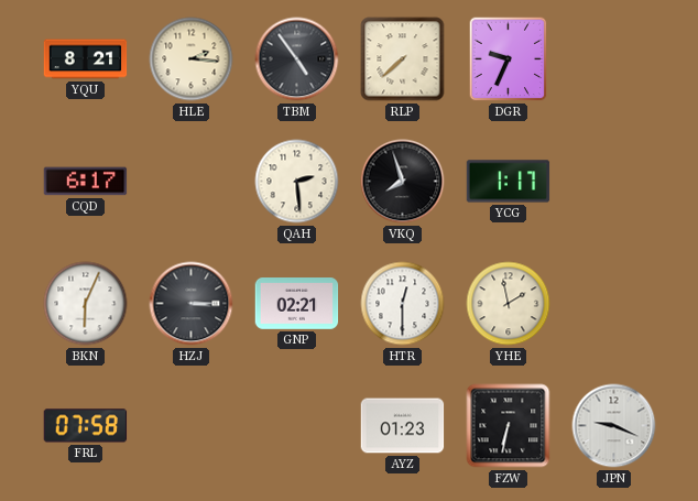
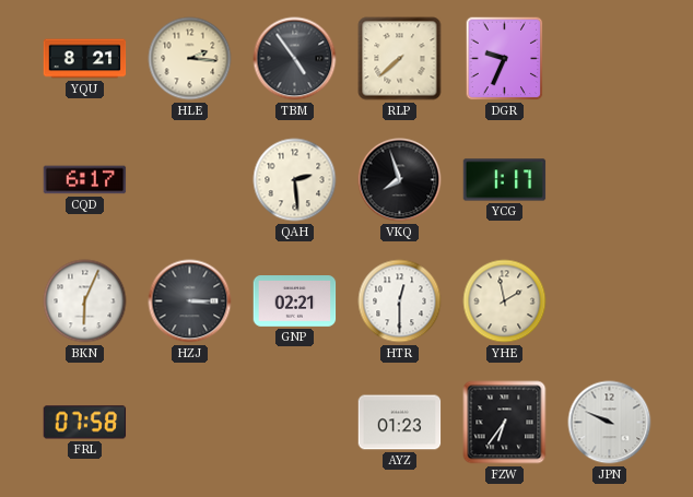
FZW: 6:32 -> 6:36 (505, 423)
JPN: 9:19 -> 9:49 (610, 423)
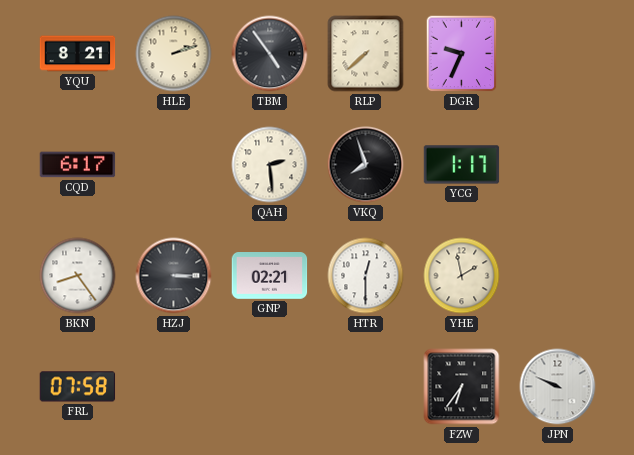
HLE: 2:16 -> 2:12 (174, 54)
BKN: 6:04 -> 8:24 (78, 276)
AYZ: 01:23 -> none (400, 423)
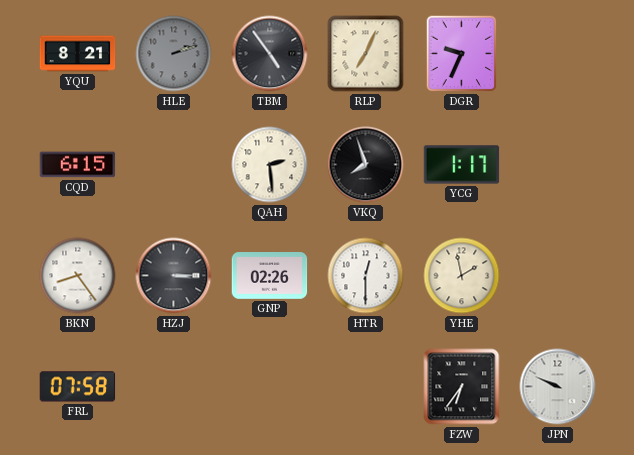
HLE dial: cream -> grey (174, 54)
RLP: 7:38 -> 7:04 (366, 54)
CQD: 6:17 -> 6:15 (78, 165)
GNP: 02:21 -> 02:26 (270, 276)
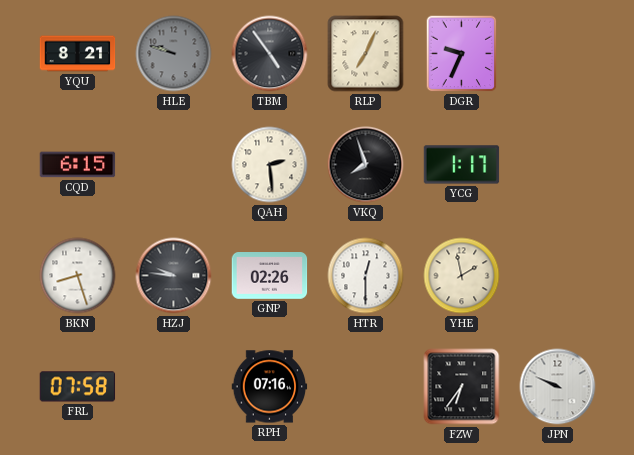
HLE: 2:12 -> 9:48 (174, 54)
BKN: 8:24 -> 8:27 (78, 276)
HZJ: 3:15 -> 9:46 (174, 276)
RPH: none -> 07:16 (270, 387)
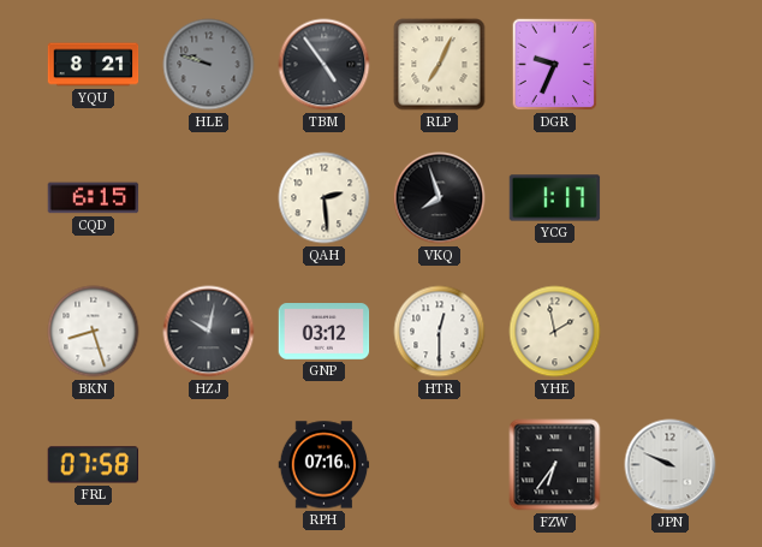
HZJ: 9:46 -> 10:02 (209, 332)
GNP: 02:26 -> 03:12 (325, 332)
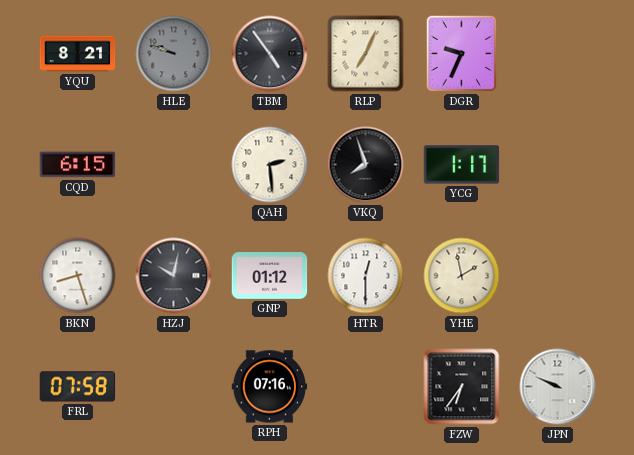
GNP: 03:12 -> 01:12 (270, 276)
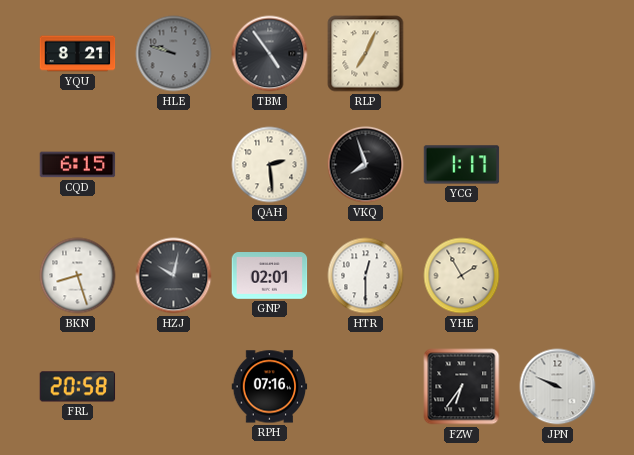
DGR: 9:34 -> none (462, 54)
GNP: 01:12 -> 02:01 (270, 276)
YHE: 1:58 -> 1:55 (462, 276)
FRL: 07:58 -> 20:58 (78, 387)
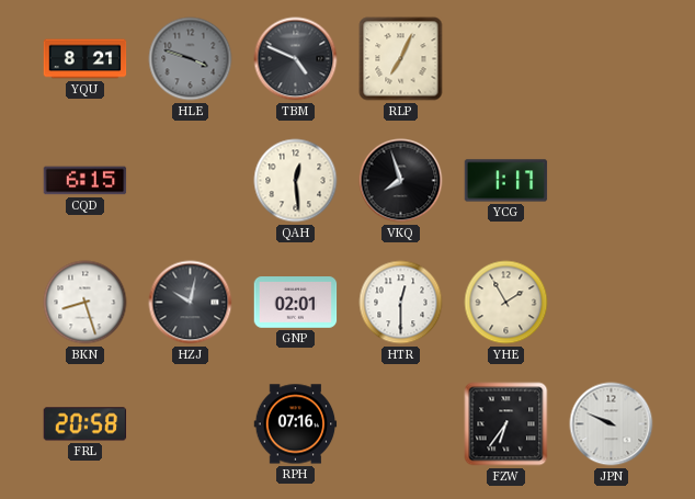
HLE: 9:48 -> 3:48 (191, 59)
TBM: 4:54 -> 4:49 (296, 59)
QAH: 2:29 -> 12:29 (296, 181)
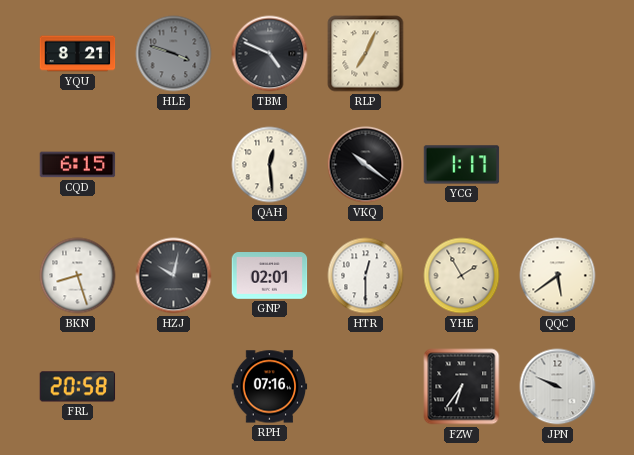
VKQ: 7:57 -> 10:21 (366, 165)
QQC: none -> 5:39 (558, 276)
